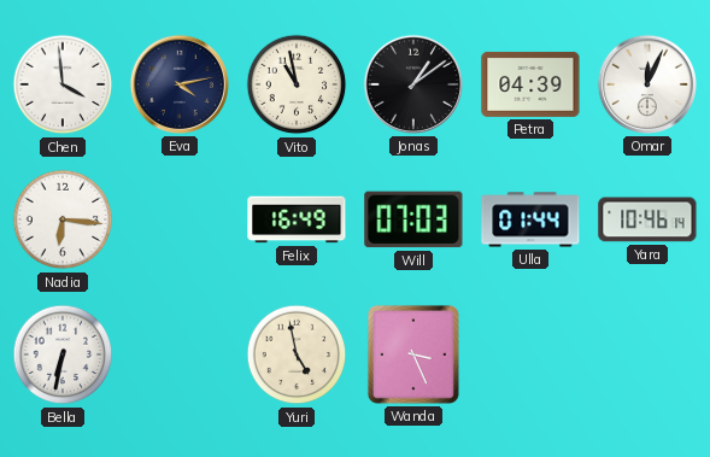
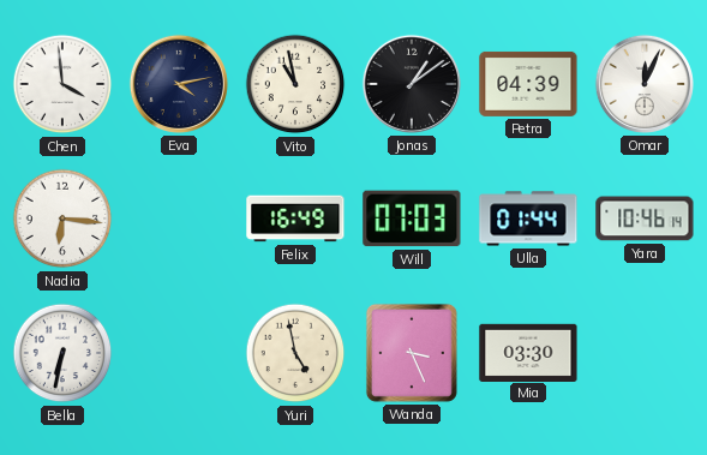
Mia: none -> 03:30 (528, 352)
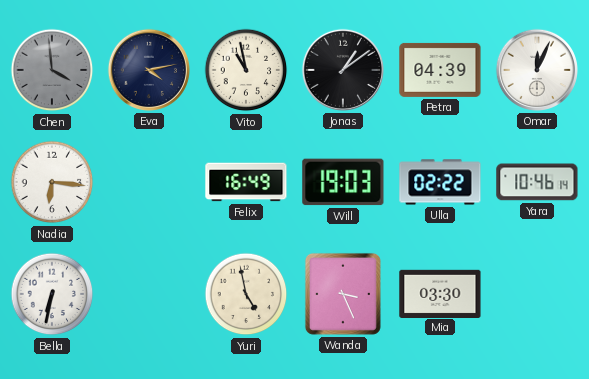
Chen dial: white -> grey (52, 70)
Will: 07:03 -> 19:03 (343, 182)
Ulla: 01:44 -> 02:22 (440, 182)
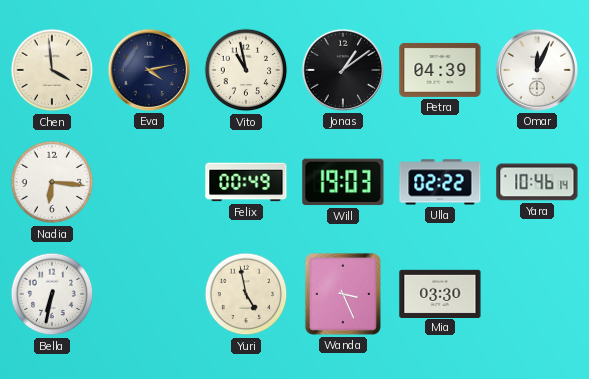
Chen dial: grey -> cream (52, 70)
Felix: 16:49 -> 00:49 (246, 182)
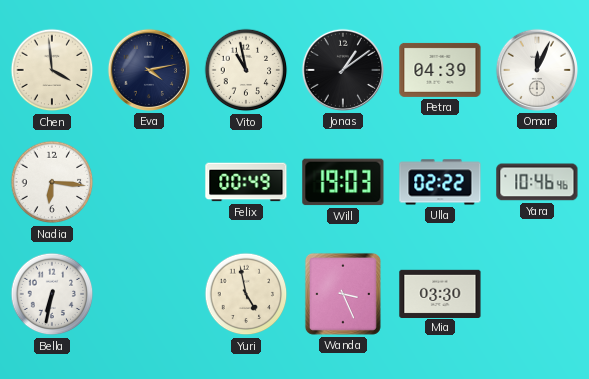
Yara: 10:46:14 -> 10:46:46 (537, 182)
